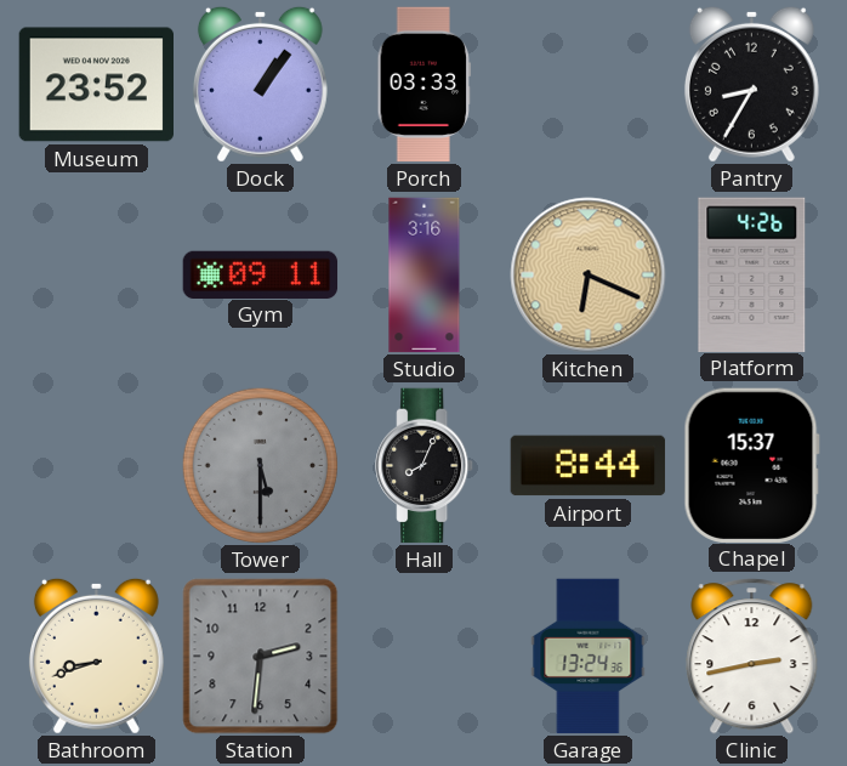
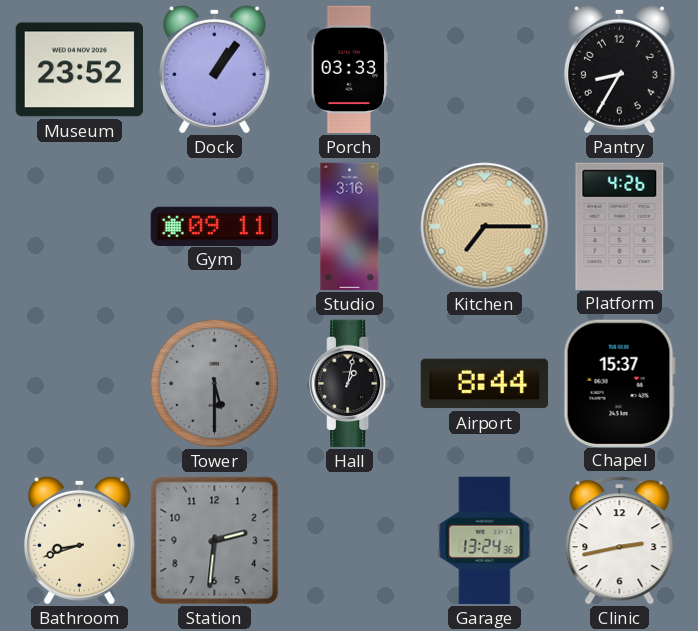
Kitchen: 6:19 -> 7:15 (485, 227)
Hall: 8:04 -> 1:02 (350, 384)
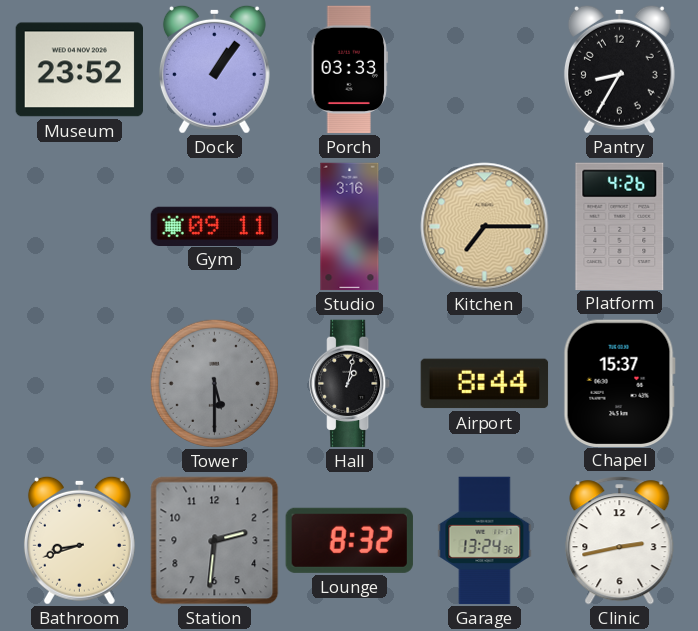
Lounge: none -> 8:32 (349, 540)
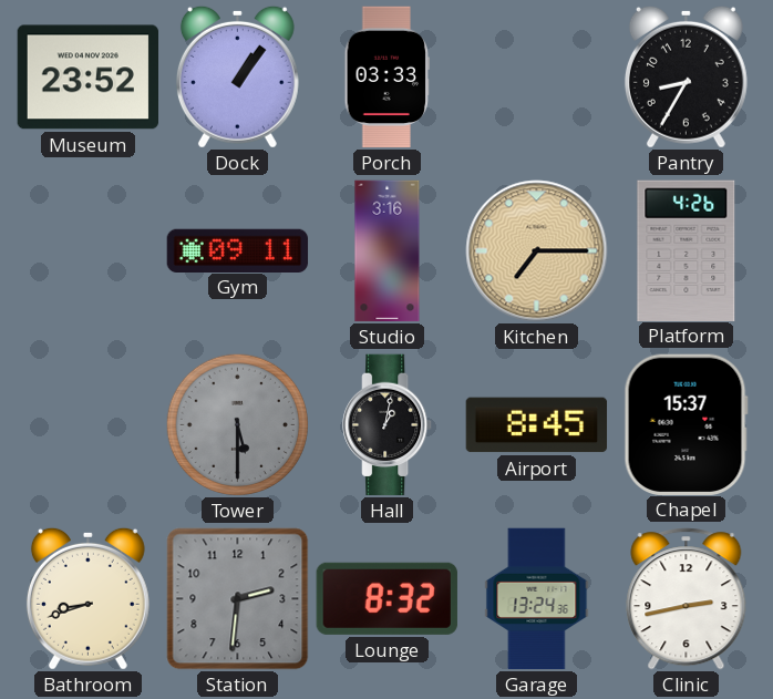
Airport: 8:44 -> 8:45 (537, 425)
